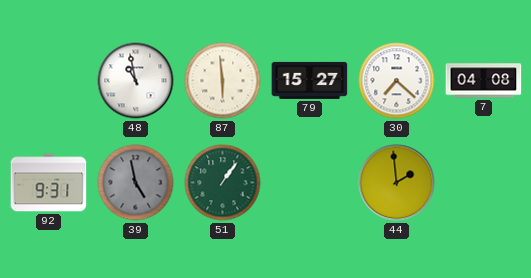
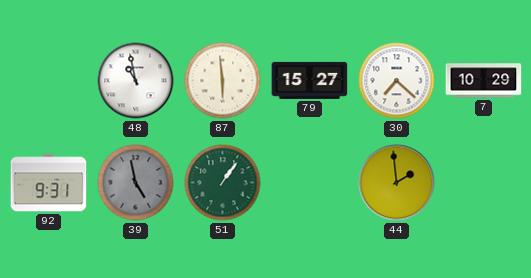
7: 04:08 -> 10:29 (484, 81)
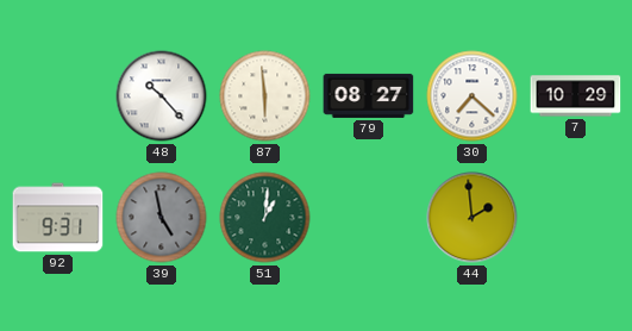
48: 10:58 -> 10:23 (162, 96)
79: 15:27 -> 08:27 (369, 95)
51: 1:06 -> 1:01 (265, 218)
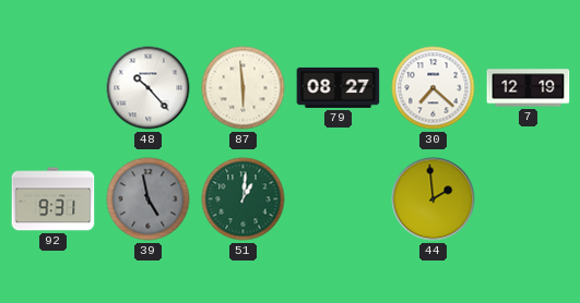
7: 10:29 -> 12:19 (529, 88)
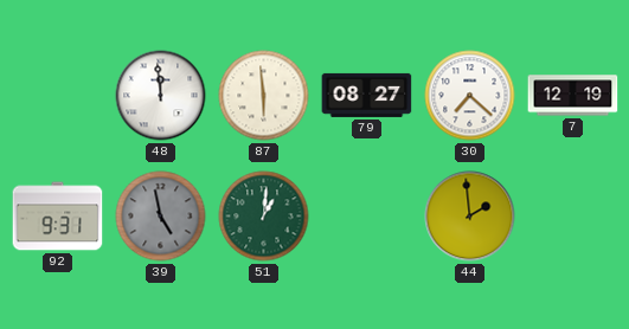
48: 10:23 -> 11:59 (161, 96)
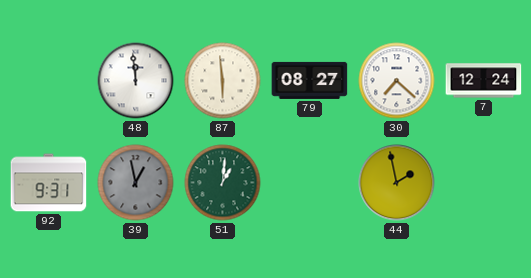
7: 12:19 -> 12:24 (484, 81)
39: 4:58 -> 12:58 (136, 183)
44: 1:59 -> 1:58 (397, 183)
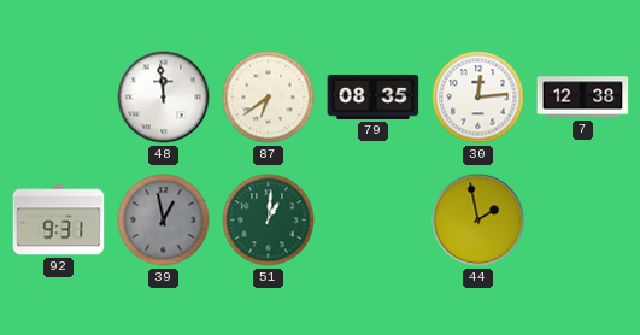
87: 5:59 -> 6:39 (269, 98)
79: 08:27 -> 08:35 (374, 96)
30: 7:22 -> 12:14 (478, 98)
7: 12:24 -> 12:38 (583, 98)
